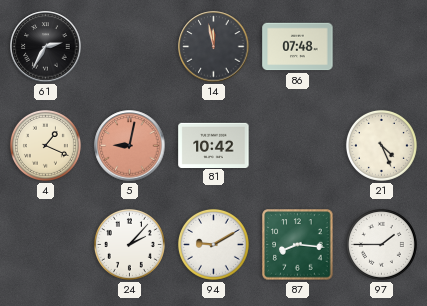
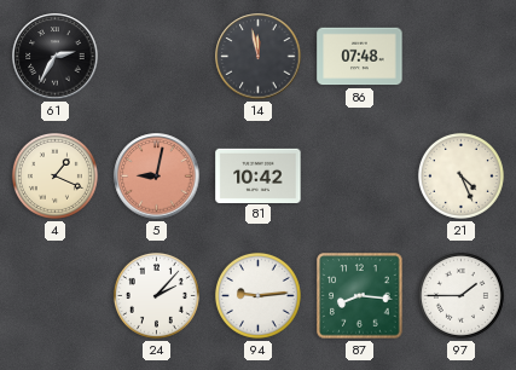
94: 9:10 -> 9:14 (257, 295)
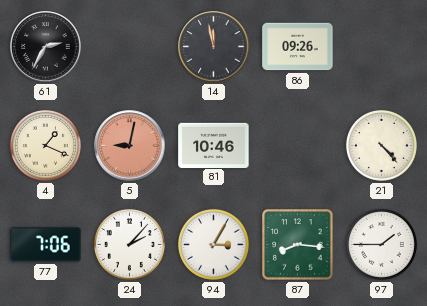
86: 07:48 -> 09:26 (298, 47)
81: 10:42 -> 10:46 (214, 145)
21: 4:26 -> 4:23 (381, 145)
77: none -> 7:06 (46, 245)
94: 9:14 -> 3:05 (213, 244)
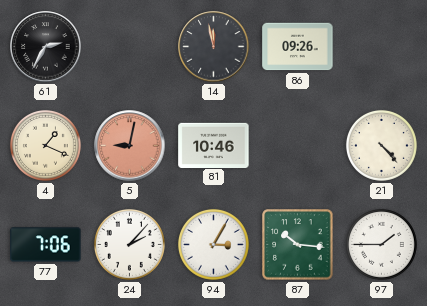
87: 8:16 -> 10:16 (298, 245)
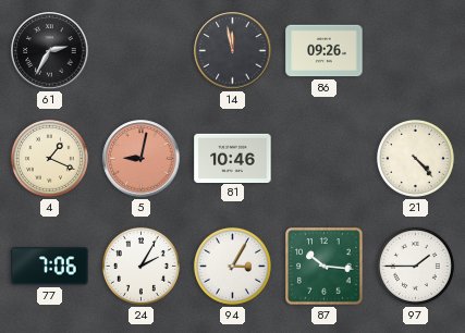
24: 2:07 -> 2:05 (140, 266)
